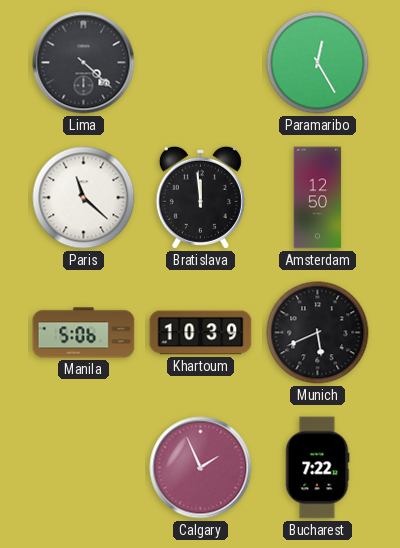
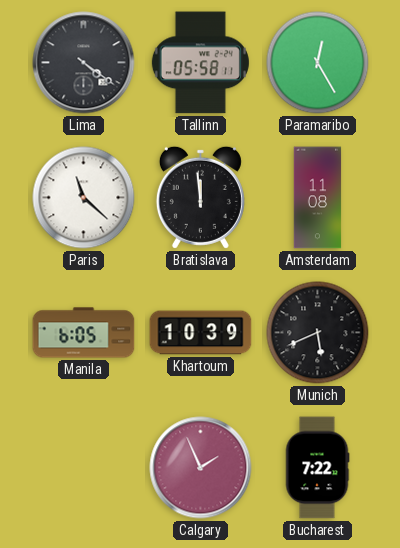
Lima: 4:22 -> 4:21 (84, 63)
Tallinn: none -> 05:58 (200, 63)
Amsterdam: 12:50 -> 11:08 (318, 198)
Manila: 5:06 -> 6:05 (84, 333)
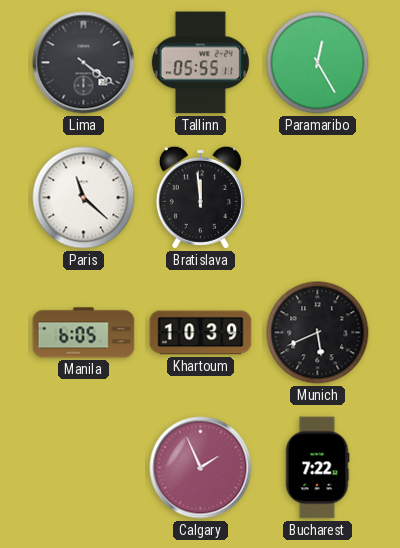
Tallinn: 05:58 -> 05:55 (200, 63)
Amsterdam: 11:08 -> none (318, 198)
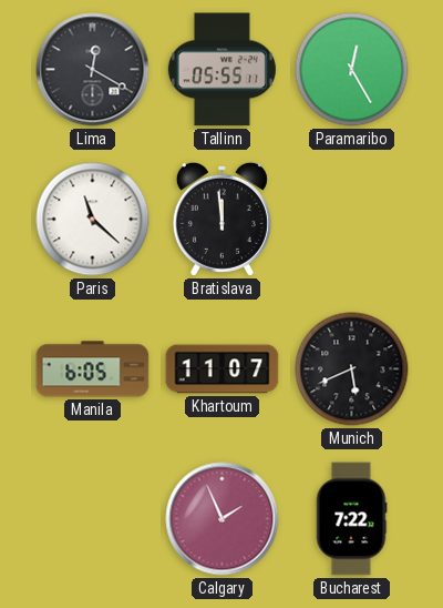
Lima: 4:21 -> 12:20 (93, 70)
Khartoum: 10:39 -> 11:07 (223, 369)
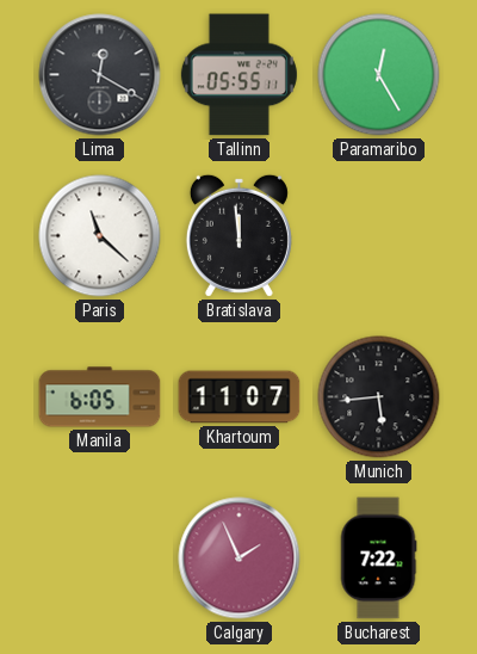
Munich: 5:41 -> 5:44 (379, 397)
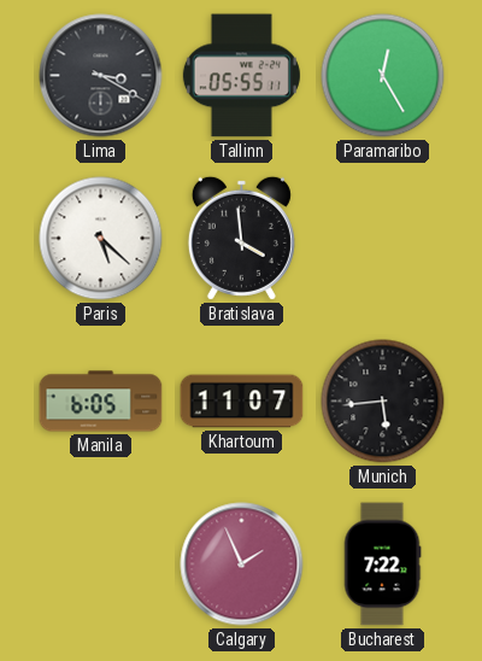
Lima: 12:20 -> 3:20 (101, 76)
Paris: 11:22 -> 5:22 (101, 239)
Bratislava: 11:59 -> 3:59 (241, 238)
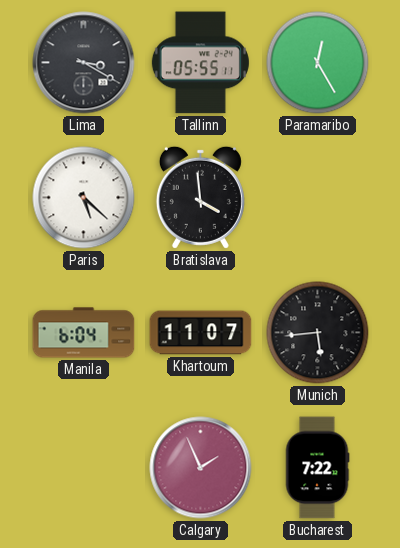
Manila: 6:05 -> 6:04 (84, 333)
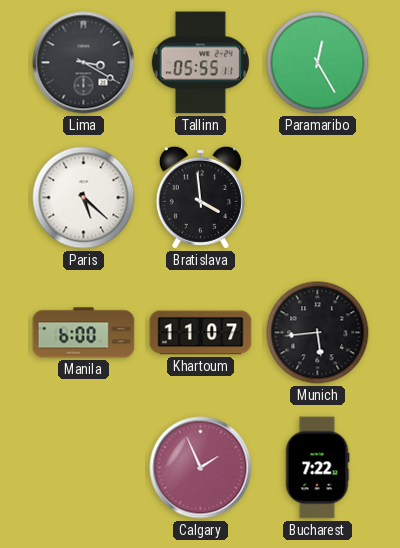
Manila: 6:04 -> 6:00 (84, 333)
